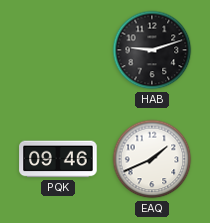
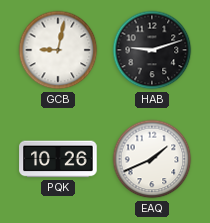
GCB: none -> 9:02 (58, 50)
PQK: 09:46 -> 10:26 (58, 159)
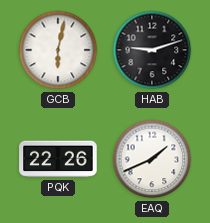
GCB: 9:02 -> 6:02 (58, 50)
PQK: 10:26 -> 22:26 (58, 159)
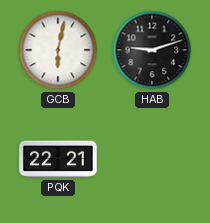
PQK: 22:26 -> 22:21 (58, 159)
EAQ: 1:41 -> none (152, 159)
